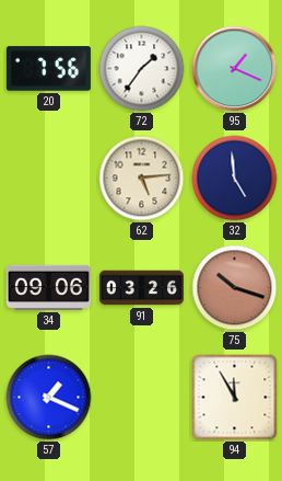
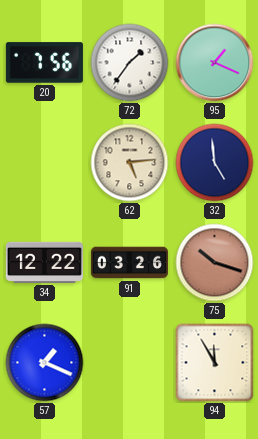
34: 09:06 -> 12:22 (44, 262)
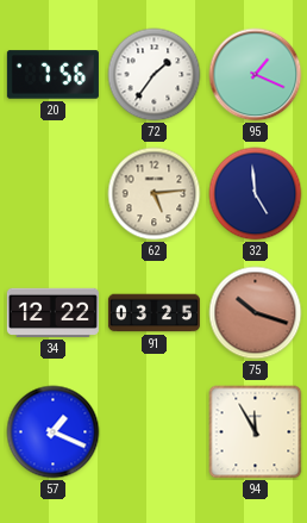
91: 03:26 -> 03:25 (153, 313)
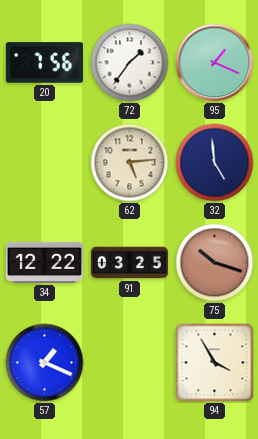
94: 11:55 -> 3:55 (215, 363)
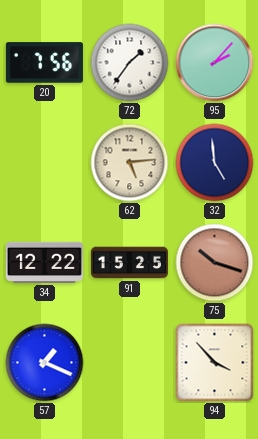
95: 1:19 -> 2:07 (215, 63)
91: 03:25 -> 15:25 (129, 263)
94: 3:55 -> 3:53 (215, 363)
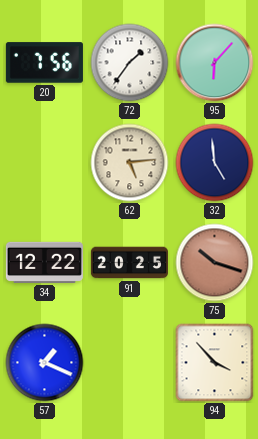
95: 2:07 -> 6:07 (215, 63)
91: 15:25 -> 20:25 (129, 263)
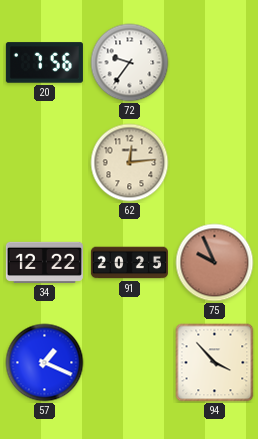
72: 1:36 -> 9:36 (130, 63)
95: 6:07 -> none (215, 63)
62: 5:14 -> 12:14 (130, 163)
32: 4:59 -> none (215, 163)
75: 10:18 -> 9:56 (215, 263)
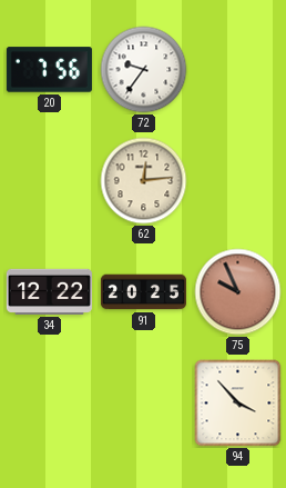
57: 1:19 -> none (45, 363)
